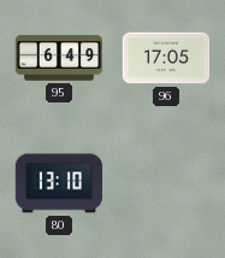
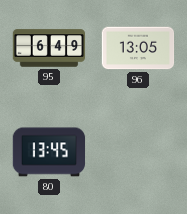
96: 17:05 -> 13:05 (138, 48)
80: 13:10 -> 13:45 (49, 152)
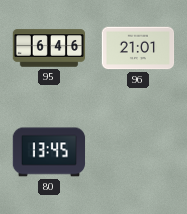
95: 6:49 -> 6:46 (49, 48)
96: 13:05 -> 21:01 (138, 48)
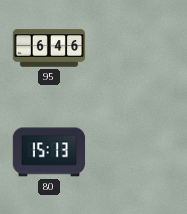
96: 21:01 -> none (138, 48)
80: 13:45 -> 15:13 (49, 152)
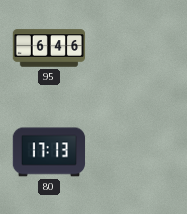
80: 15:13 -> 17:13 (49, 152)
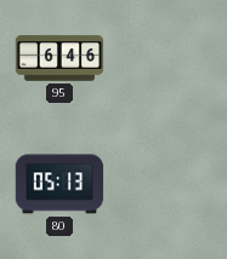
80: 17:13 -> 05:13 (59, 184)
